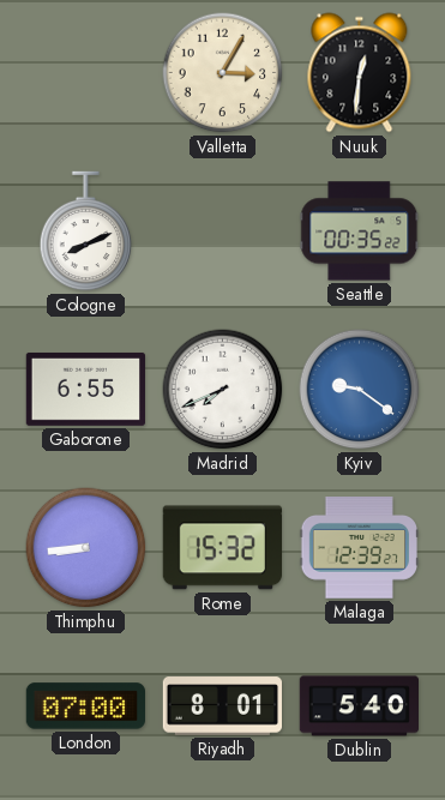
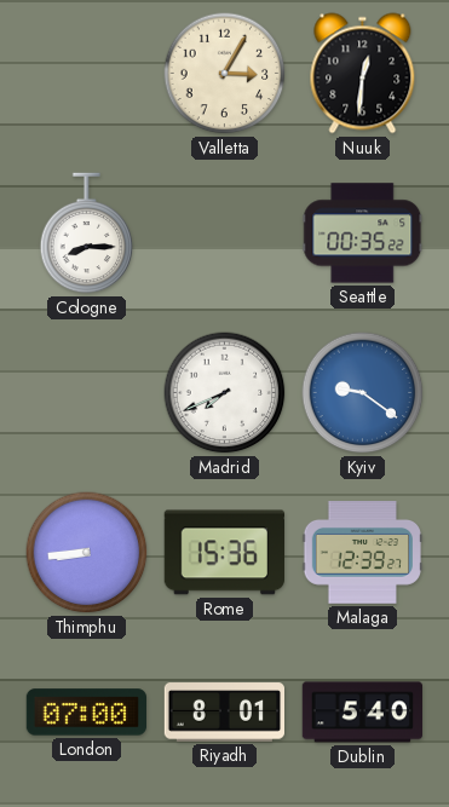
Cologne: 8:11 -> 8:15 (87, 234)
Gaborone: 6:55 -> none (85, 389)
Rome: 15:32 -> 15:36 (224, 553)
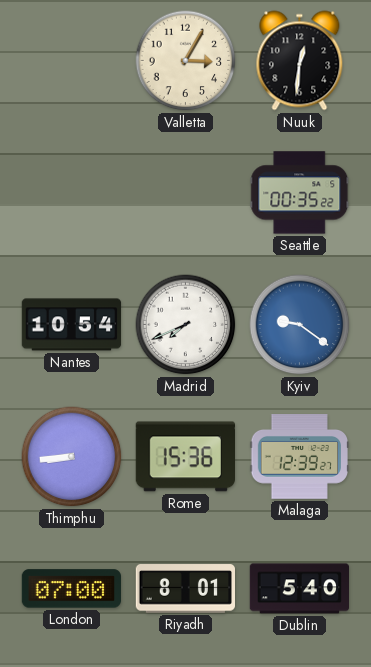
Cologne: 8:15 -> none (87, 234)
Nantes: none -> 10:54 (72, 325)
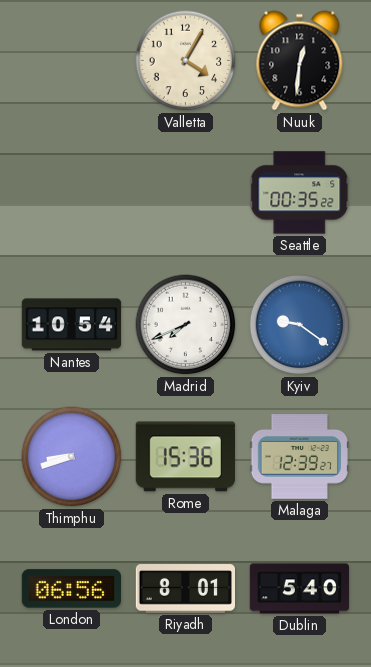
Valletta: 3:05 -> 4:05 (186, 61)
Thimphu: 8:44 -> 8:42 (72, 457)
London: 07:00 -> 06:56 (71, 589)
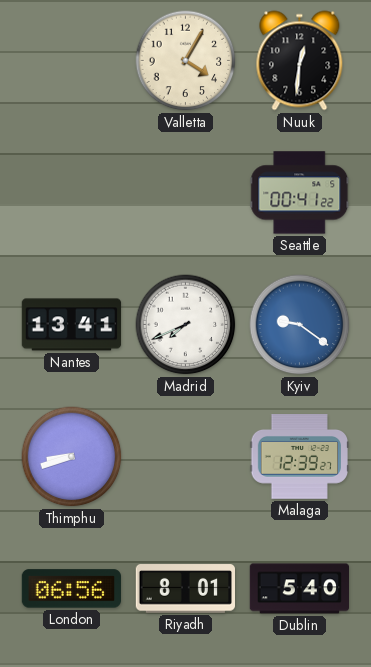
Seattle: 00:35 -> 00:41 (300, 193)
Nantes: 10:54 -> 13:41 (72, 325)
Rome: 15:36 -> none (185, 457)
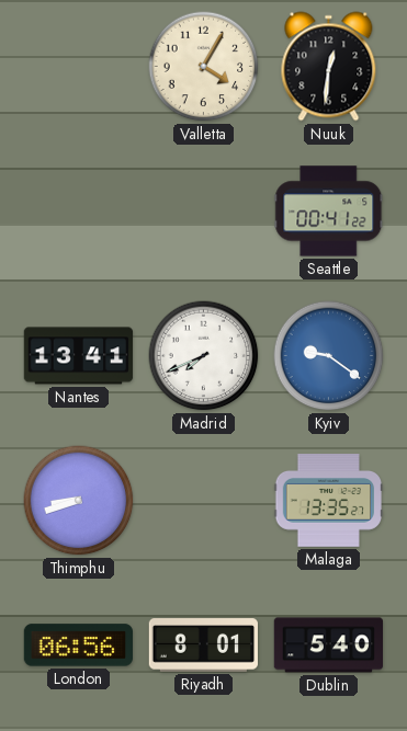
Malaga: 12:39 -> 13:35 (329, 501)
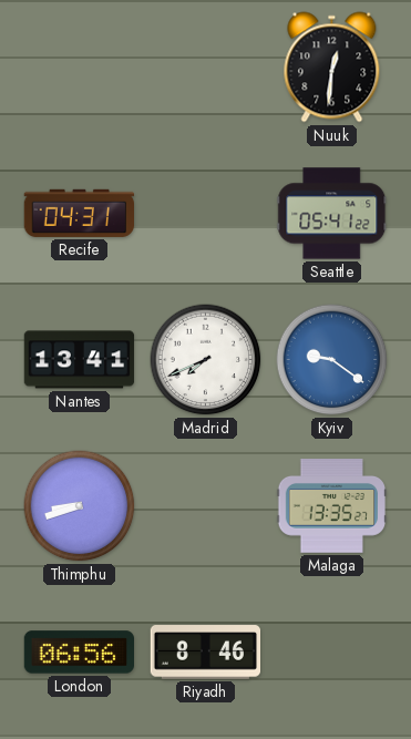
Valletta: 4:05 -> none (204, 67)
Recife: none -> 04:31 (79, 213)
Seattle: 00:41 -> 05:41 (332, 214)
Riyadh: 8:01 -> 8:46 (205, 653)
Dublin: 5:40 -> none (328, 646)
